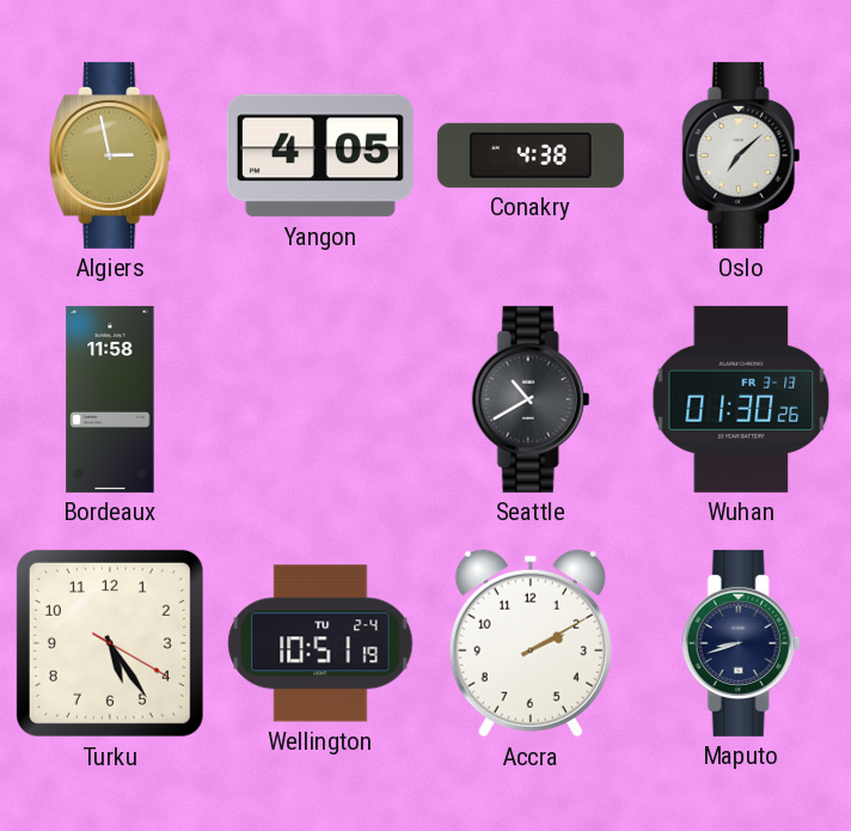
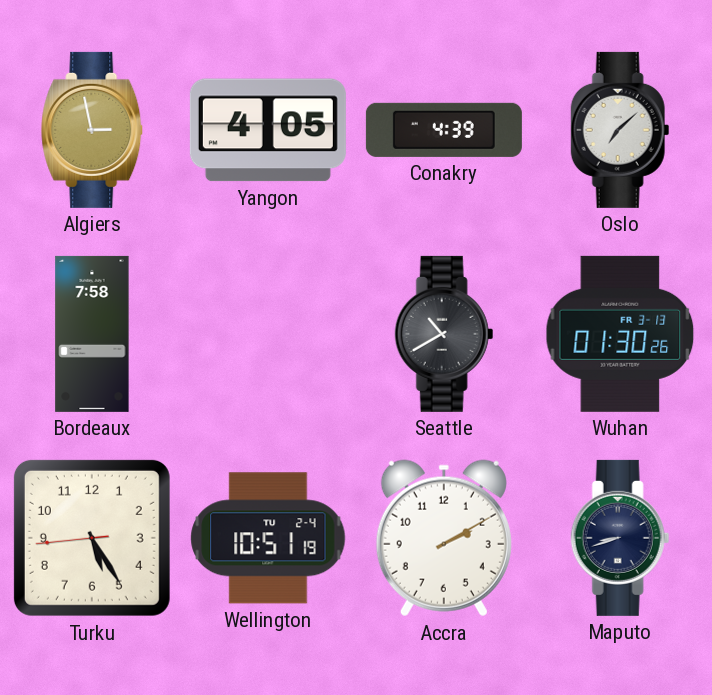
Conakry: 4:38 -> 4:39 (444, 130)
Bordeaux: 11:58 -> 7:58 (92, 334)
Turku: 5:24:20 -> 5:24:44 (92, 538)
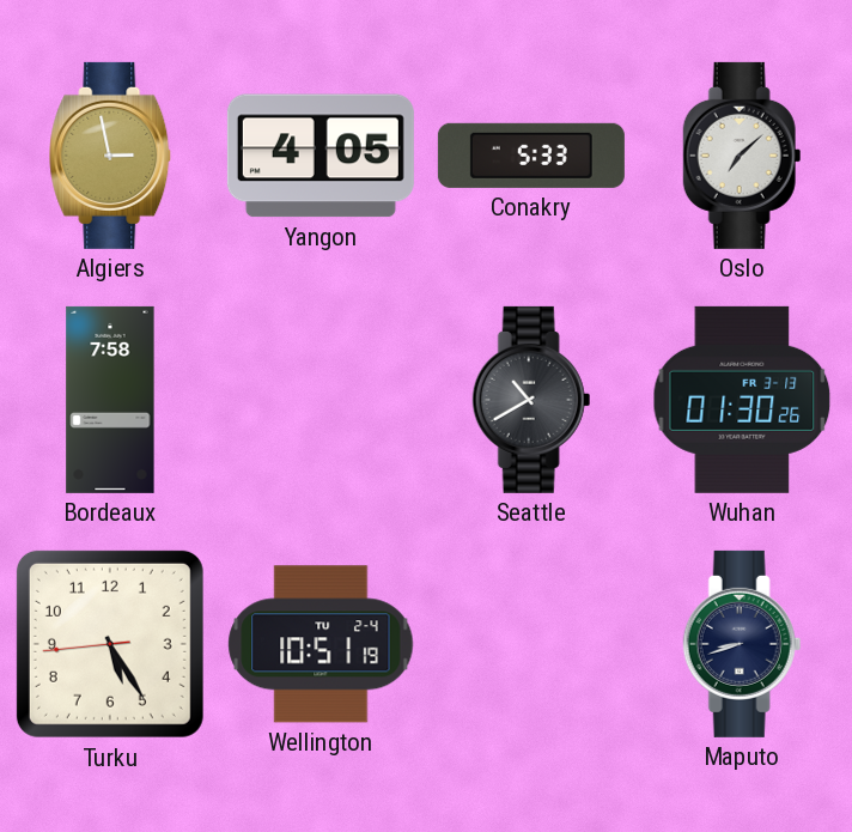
Conakry: 4:39 -> 5:33 (531, 156)
Accra: 2:10 -> none (444, 538)
